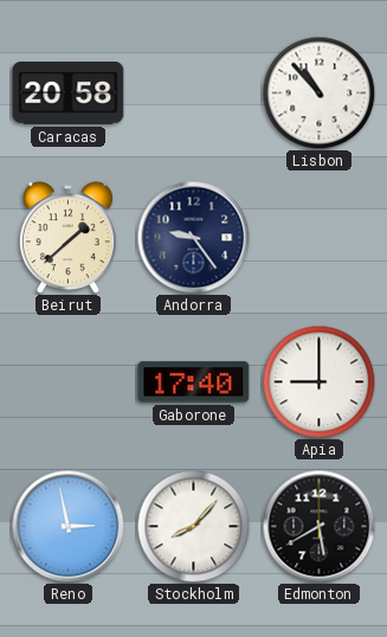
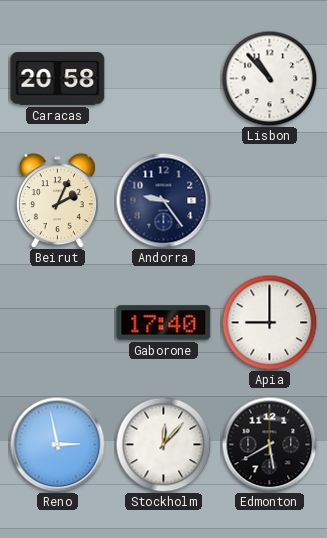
Beirut: 1:38 -> 2:04 (57, 201)
Stockholm: 8:07 -> 12:07 (163, 444)
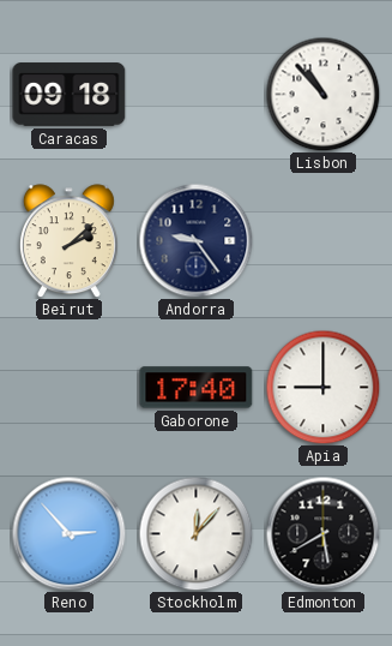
Caracas: 20:58 -> 09:18 (70, 95)
Beirut: 2:04 -> 2:08 (68, 241)
Reno: 2:58 -> 2:53 (68, 533)
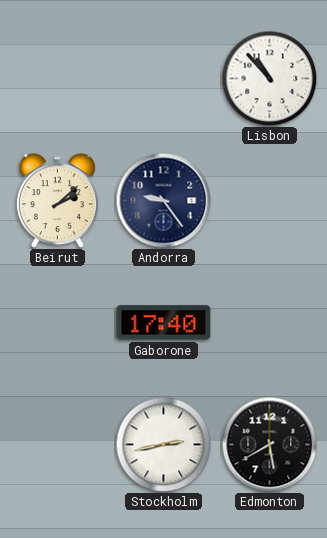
Caracas: 09:18 -> none (70, 95)
Apia: 9:00 -> none (322, 387)
Reno: 2:53 -> none (68, 533)
Stockholm: 12:07 -> 2:43 (163, 444)
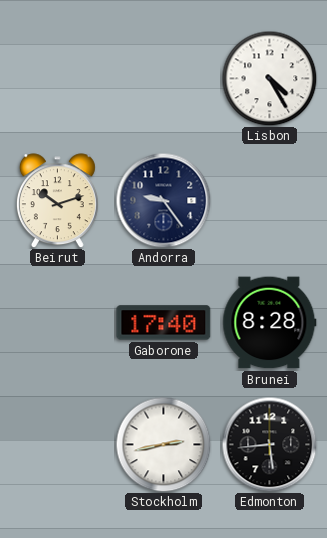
Lisbon: 10:53 -> 4:25 (269, 78)
Beirut: 2:08 -> 10:12 (57, 201)
Brunei: none -> 8:28 (270, 323)
Edmonton: 5:40 -> 5:44 (269, 444)
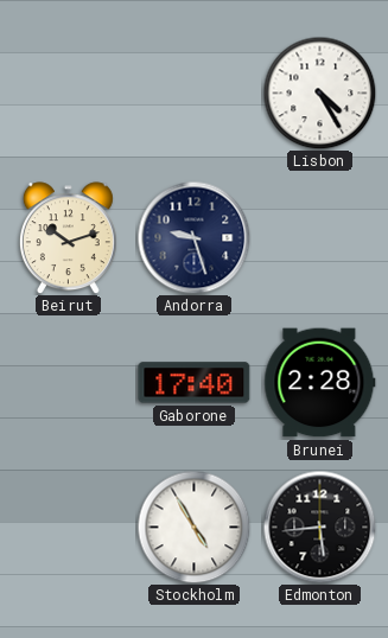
Andorra: 9:24 -> 9:27 (193, 237)
Brunei: 8:28 -> 2:28 (320, 383)
Stockholm: 2:43 -> 4:55 (193, 527)
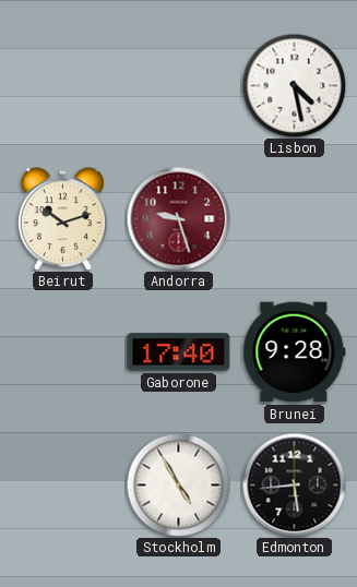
Lisbon: 4:25 -> 4:28 (294, 85)
Andorra dial: navy -> burgundy (178, 218)
Brunei: 2:28 -> 9:28 (295, 352)
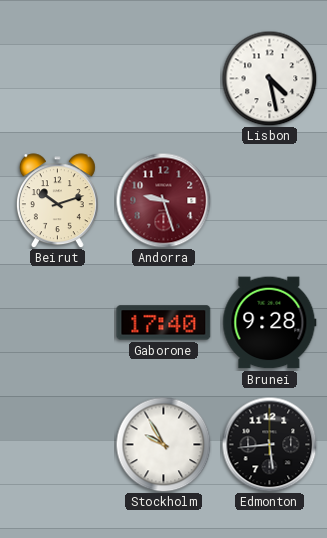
Stockholm: 4:55 -> 9:55 (163, 444)
